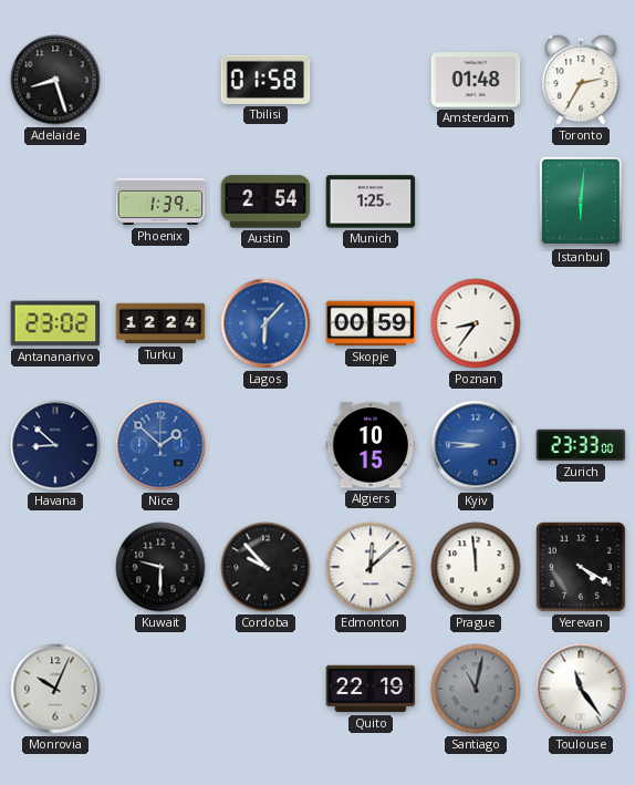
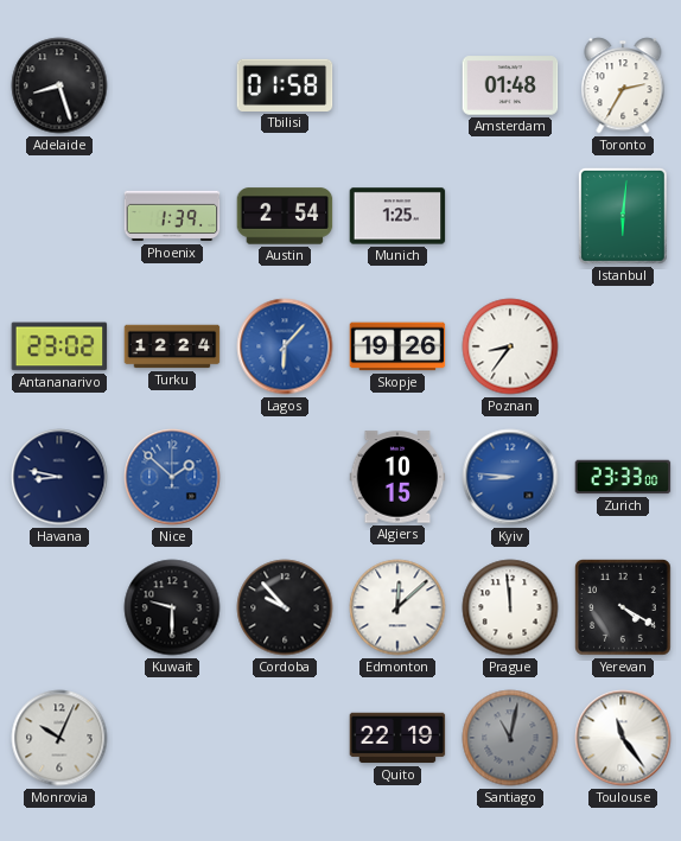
Skopje: 00:59 -> 19:26 (397, 346)
Havana: 8:52 -> 8:47 (59, 477)
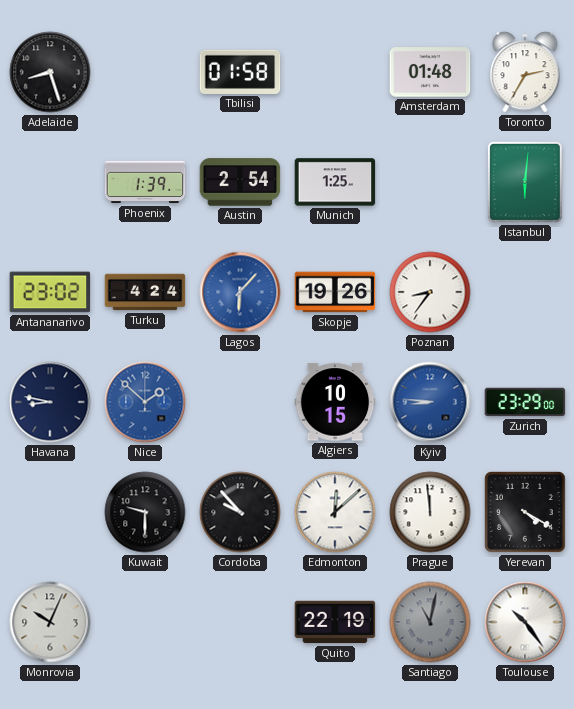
Turku: 12:24 -> 4:24 (145, 292)
Zurich: 23:33 -> 23:29 (525, 402)
Toulouse: 11:24 -> 10:24 (525, 622)
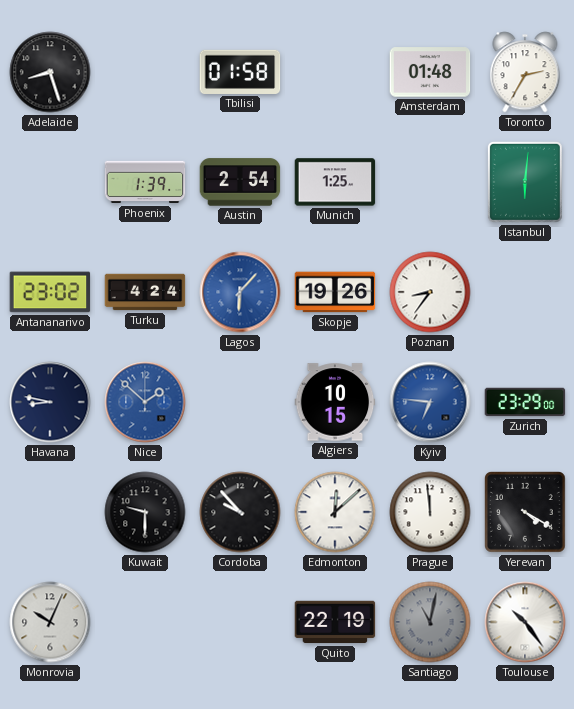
Kyiv: 8:46 -> 6:46 (430, 402)
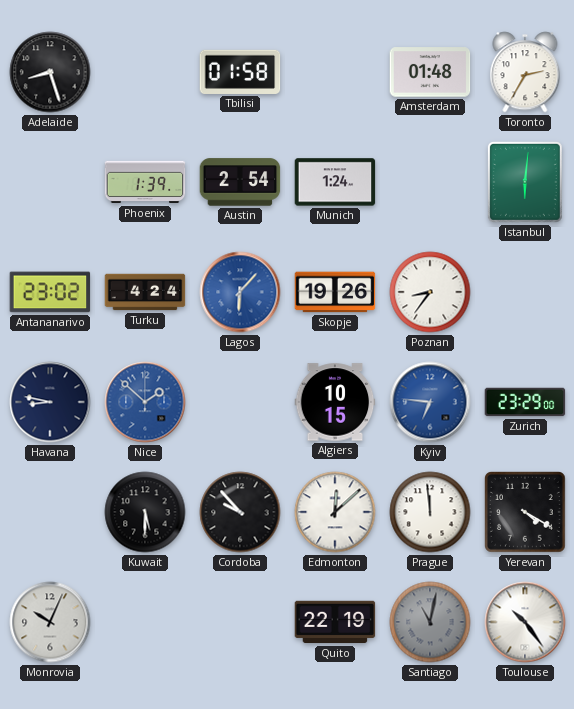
Munich: 1:25 -> 1:24 (335, 182)
Kuwait: 9:30 -> 5:30 (145, 512)
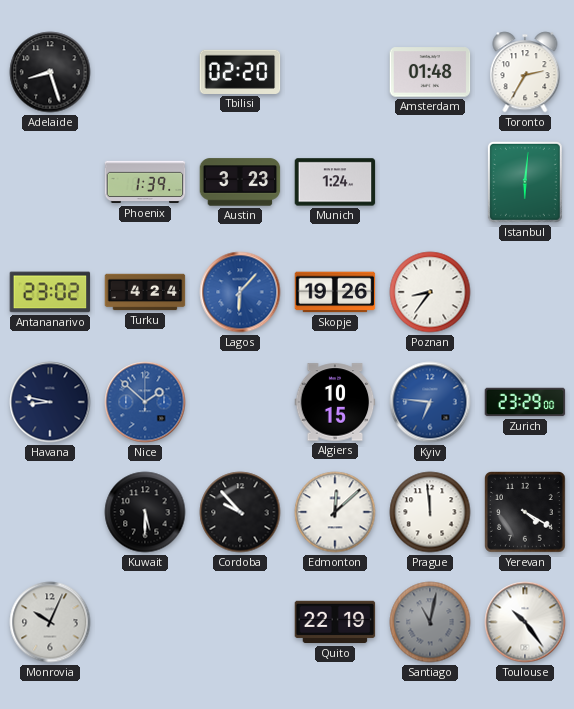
Tbilisi: 01:58 -> 02:20 (240, 72)
Austin: 2:54 -> 3:23 (240, 182)
